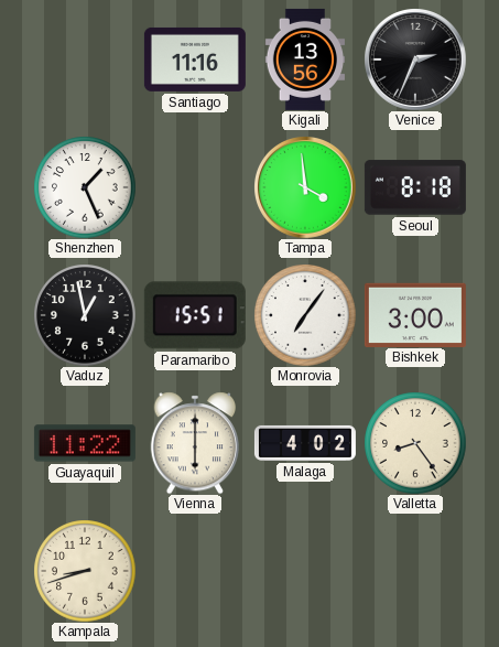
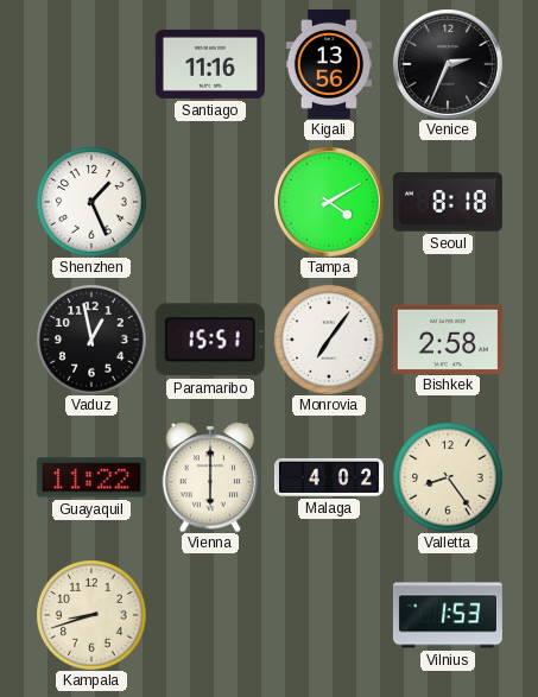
Tampa: 3:59 -> 4:10 (329, 202)
Bishkek: 3:00 -> 2:58 (448, 338)
Vilnius: none -> 1:53 (448, 615)
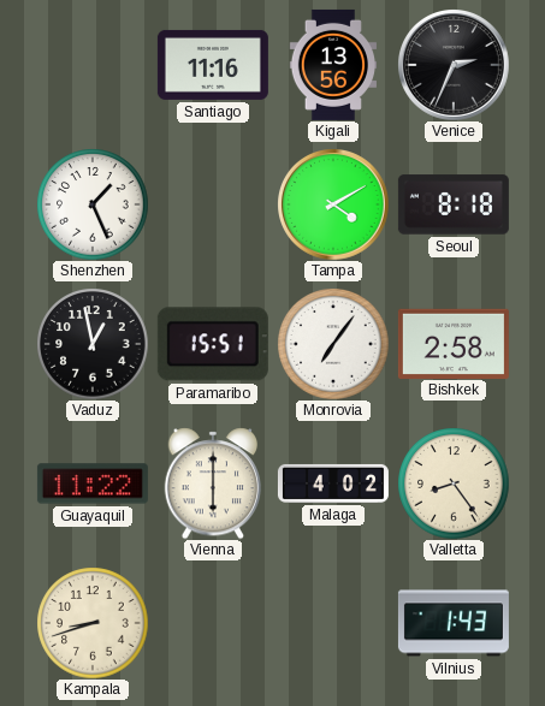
Vilnius: 1:53 -> 1:43 (454, 623)
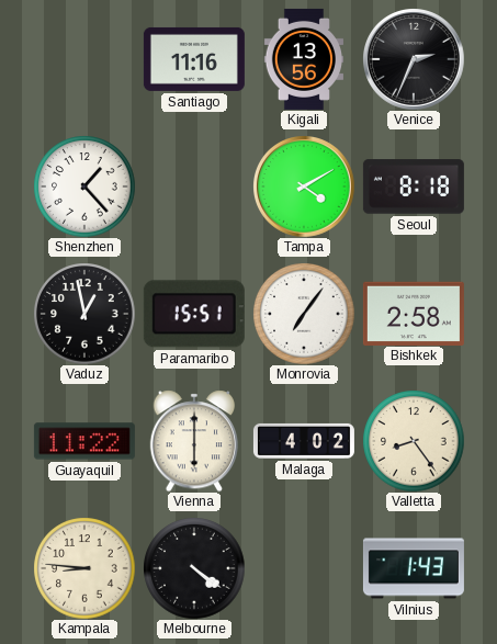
Shenzhen: 1:26 -> 1:23 (84, 187)
Kampala: 8:42 -> 8:46 (84, 568)
Melbourne: none -> 4:21 (194, 568)
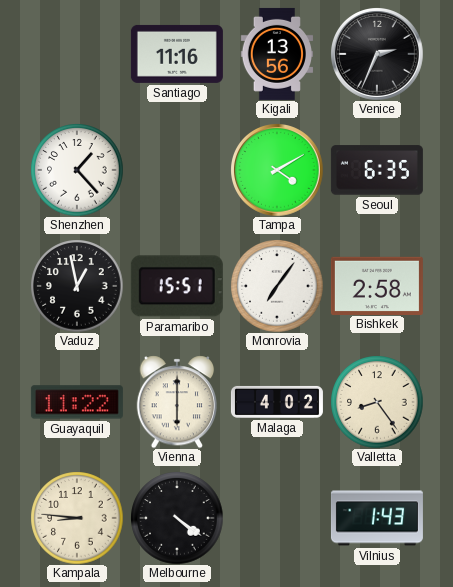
Seoul: 8:18 -> 6:35 (377, 170)
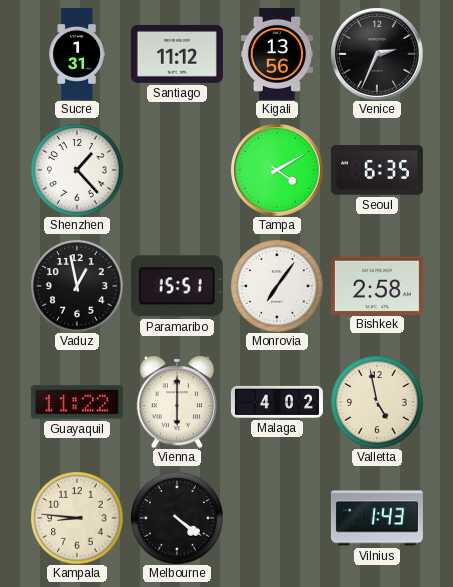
Sucre: none -> 1:31 (77, 54)
Santiago: 11:16 -> 11:12 (177, 54)
Valletta: 8:24 -> 4:58 (377, 402)
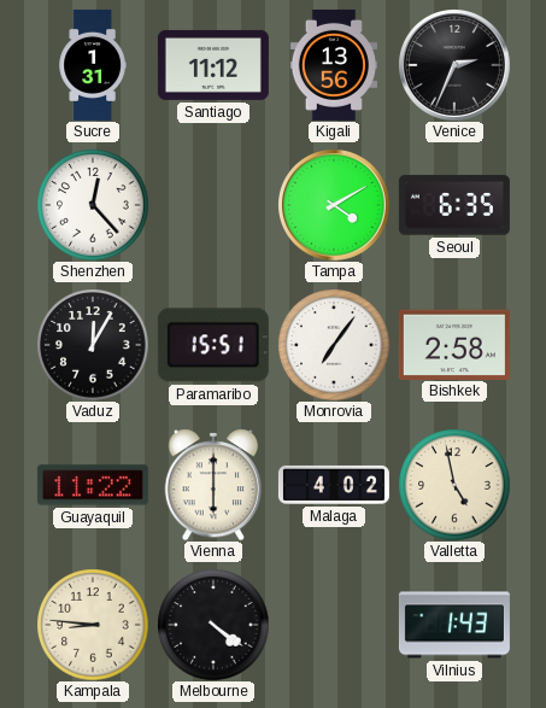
Shenzhen: 1:23 -> 12:23 (93, 205)
Vaduz: 12:58 -> 12:05 (93, 345)
